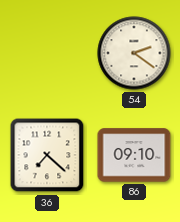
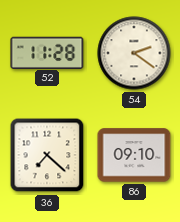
52: none -> 11:28 (47, 52)
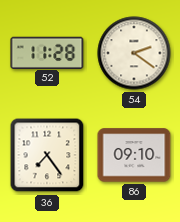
36: 7:22 -> 7:24 (47, 155)
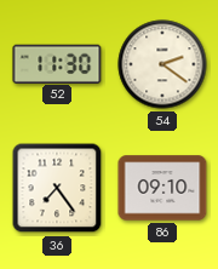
52: 11:28 -> 11:30 (57, 63)
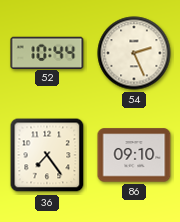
52: 11:30 -> 10:44 (47, 52)
54: 2:21 -> 2:26 (134, 53)
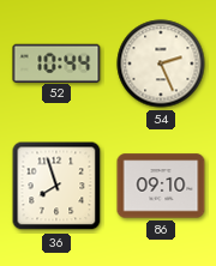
36: 7:24 -> 7:57 (56, 186)
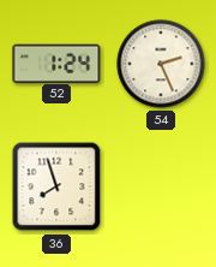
52: 10:44 -> 1:24 (56, 63)
86: 09:10 -> none (161, 186)
